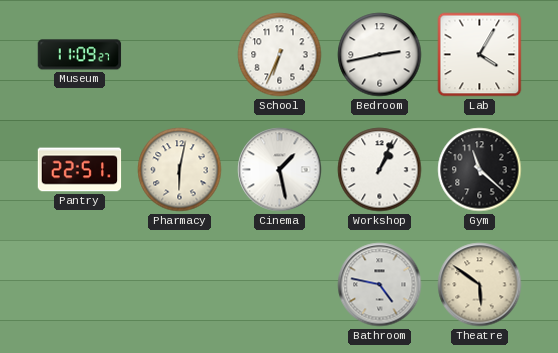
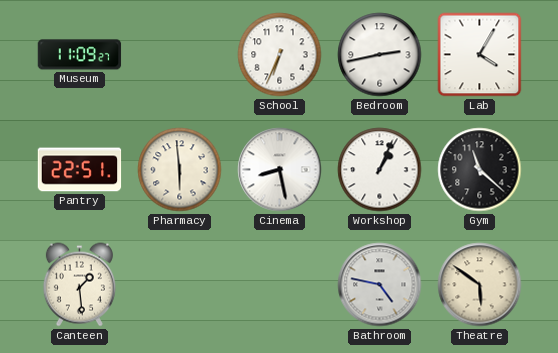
Pharmacy: 6:02 -> 5:59 (180, 170)
Cinema: 1:28 -> 8:28 (280, 170)
Canteen: none -> 1:29 (79, 285)
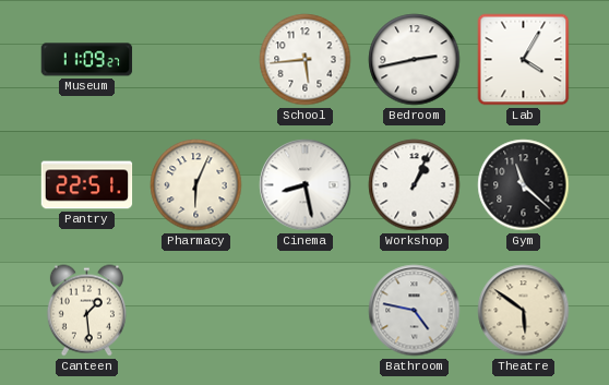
School: 6:34 -> 5:44 (306, 60)
Pharmacy: 5:59 -> 6:04 (196, 185)
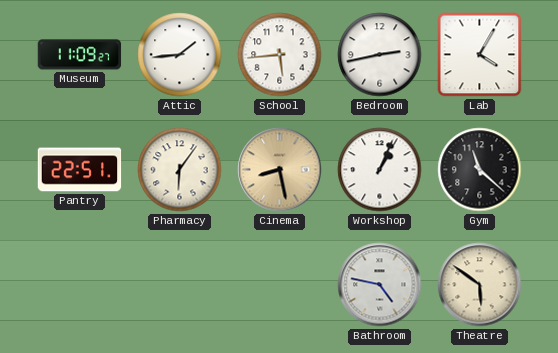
Attic: none -> 1:44 (180, 55)
Pharmacy: 6:04 -> 6:06 (180, 170)
Cinema dial: white -> champagne (280, 170)
Canteen: 1:29 -> none (86, 311)
